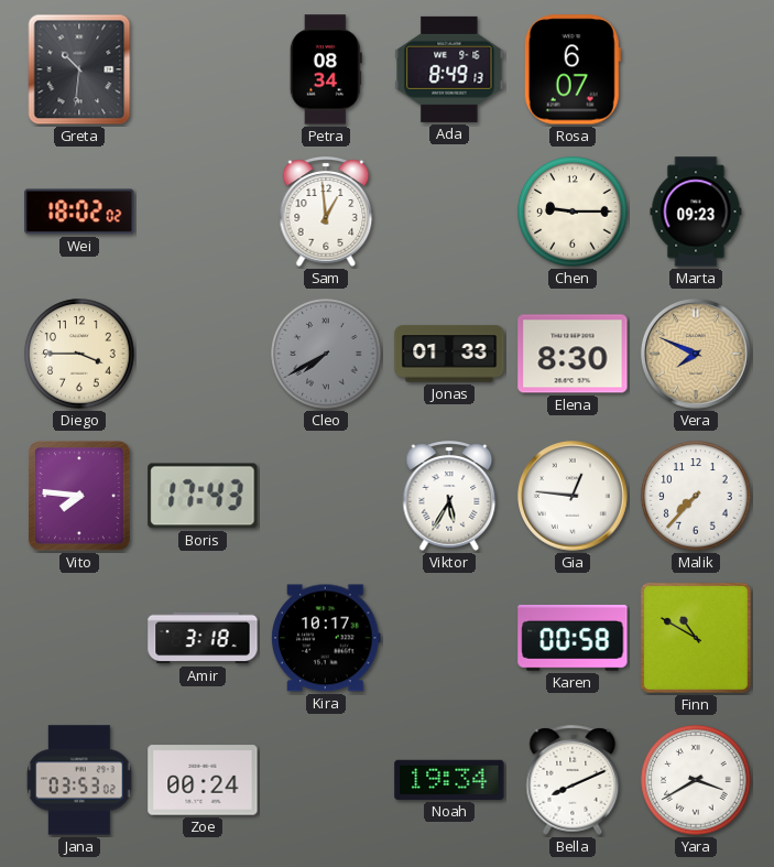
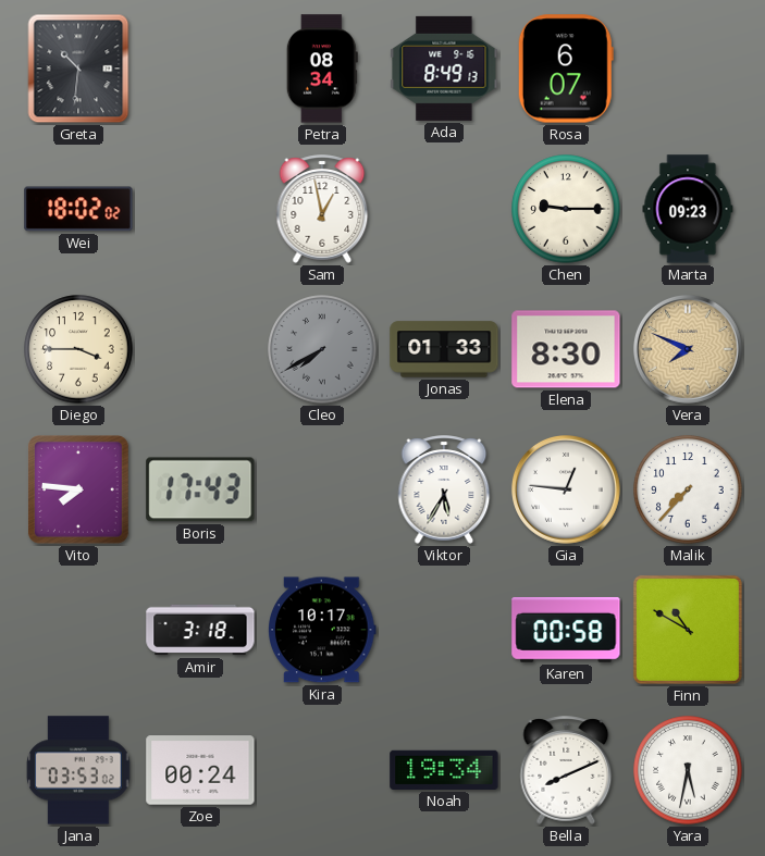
Sam: 12:59 -> 12:58 (322, 209)
Yara: 3:40 -> 5:32 (688, 770)
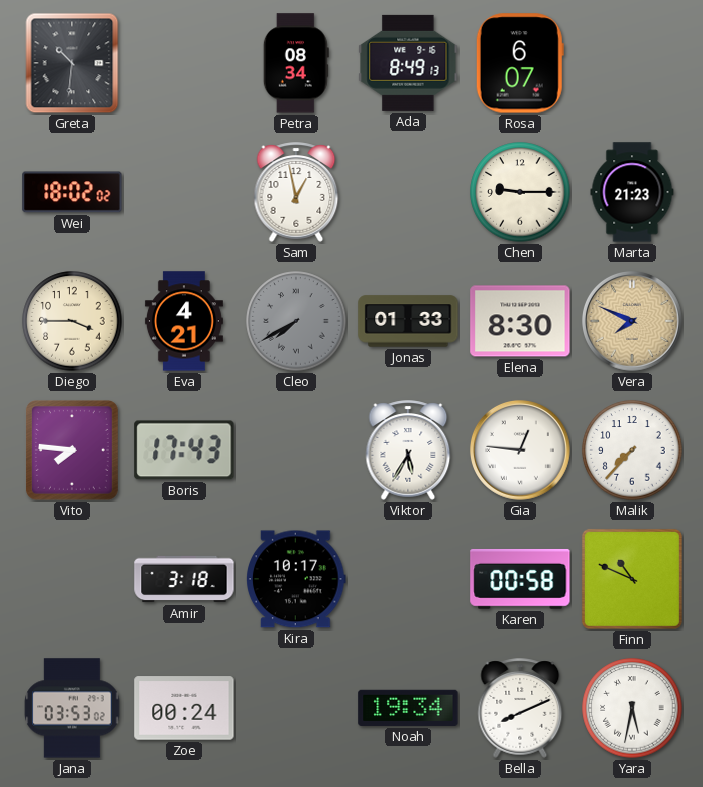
Marta: 09:23 -> 21:23 (632, 192)
Eva: none -> 4:21 (184, 321)
Finn: 10:50 -> 10:49 (632, 579)
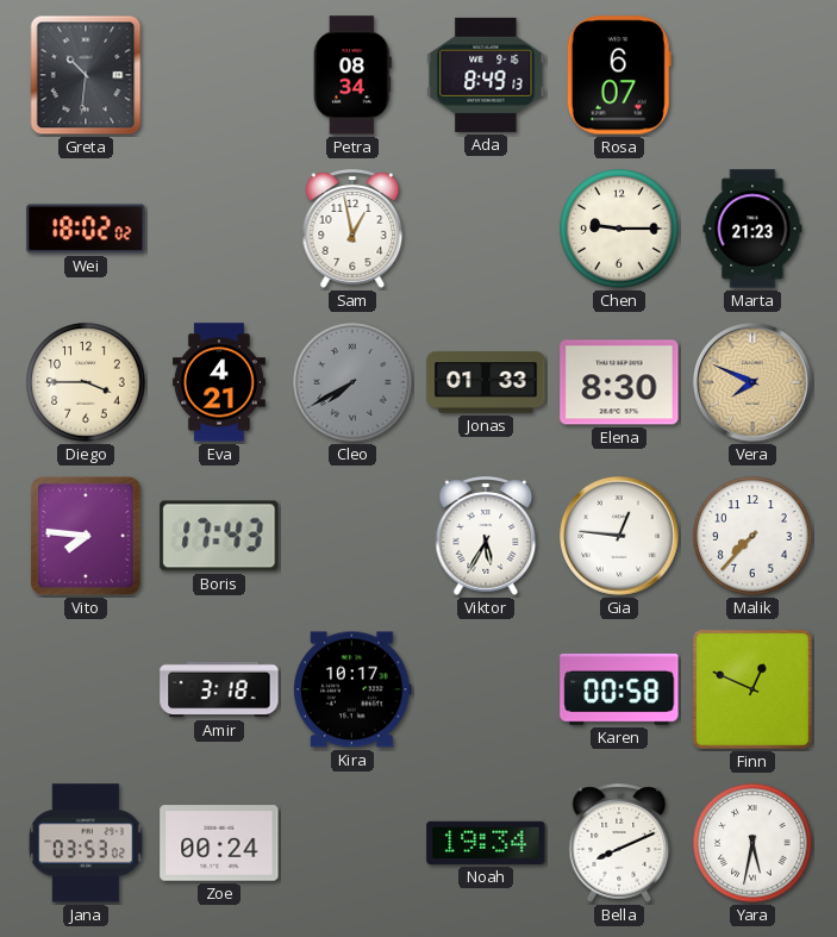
Finn: 10:49 -> 12:49 (752, 689)
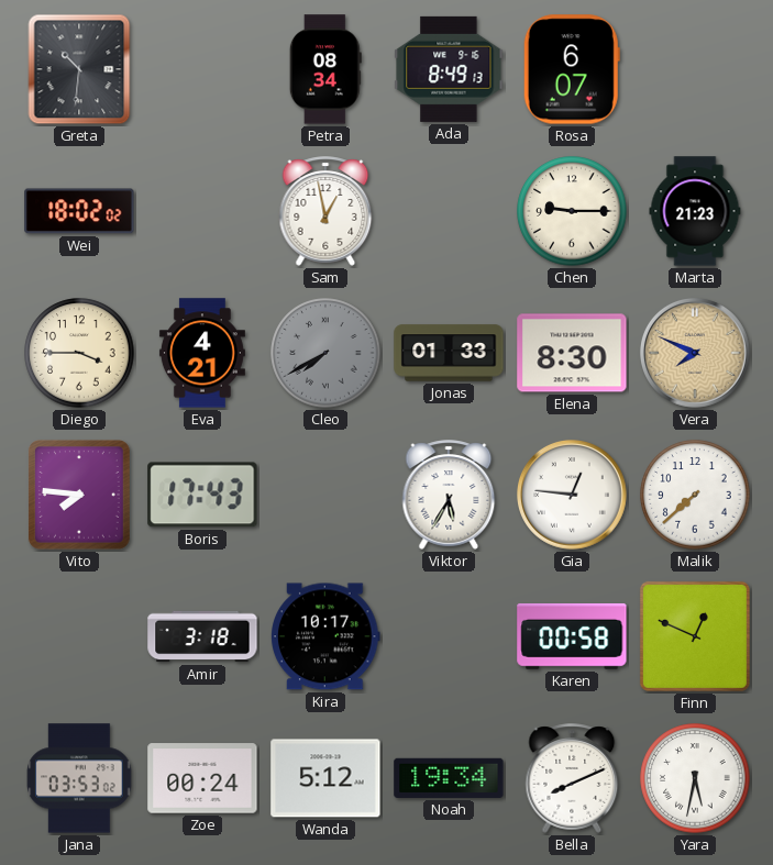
Malik: 7:37 -> 7:38 (695, 495)
Wanda: none -> 5:12 (325, 778)
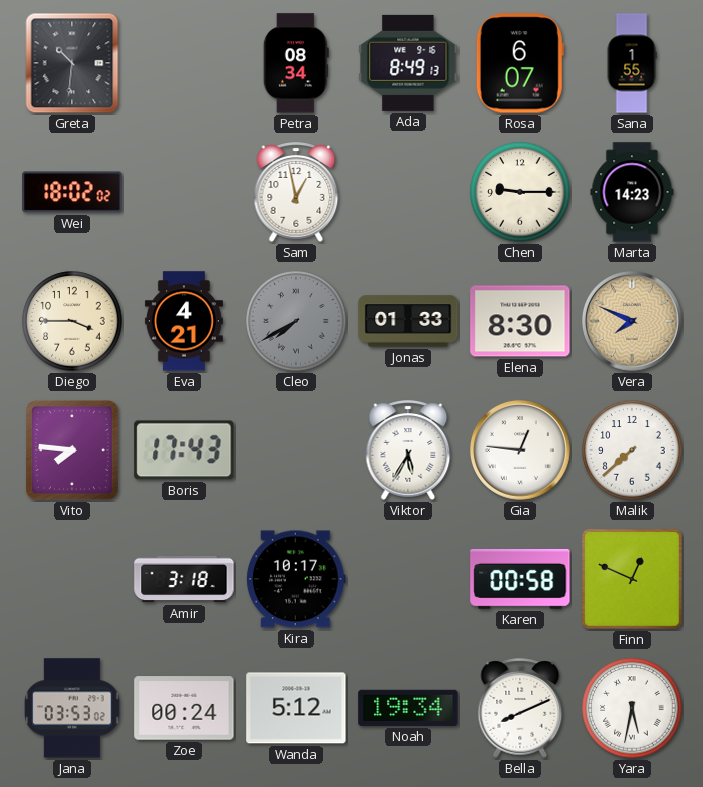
Sana: none -> 1:55 (632, 63)
Marta: 21:23 -> 14:23 (632, 192)
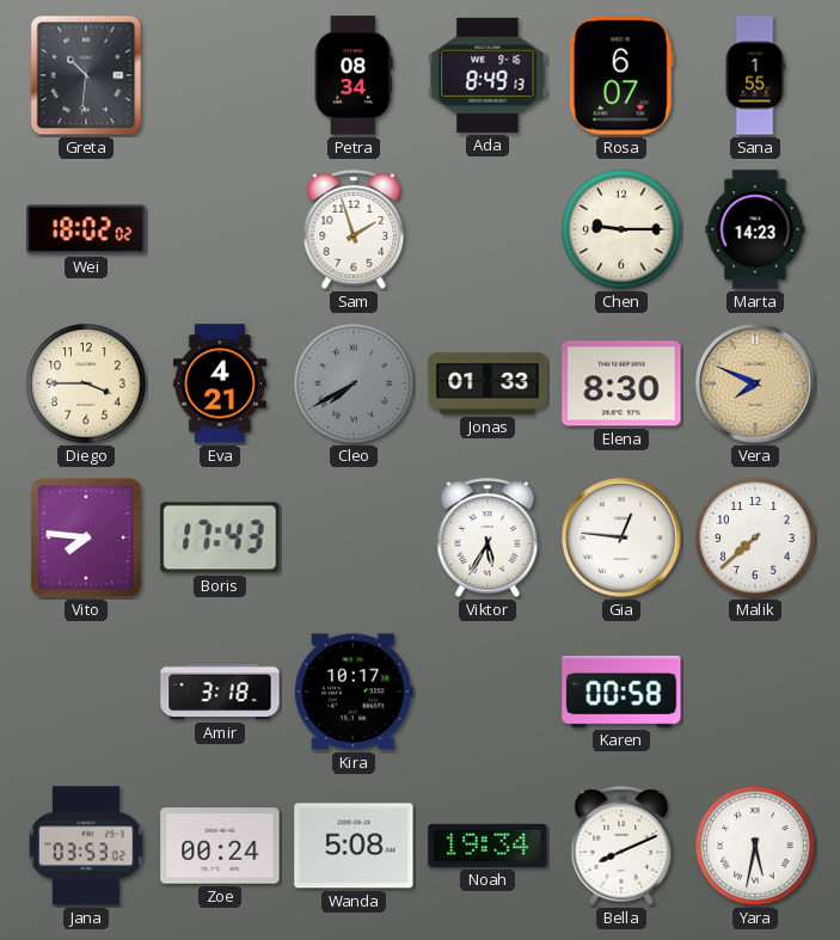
Sam: 12:58 -> 1:57 (354, 229)
Finn: 12:49 -> none (632, 579)
Wanda: 5:12 -> 5:08 (354, 846)
